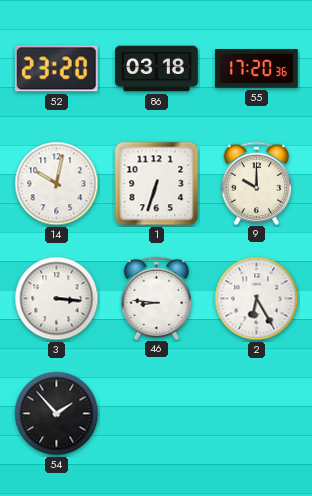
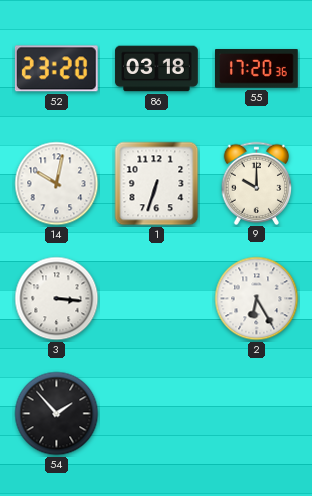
46: 8:46 -> none (157, 298)
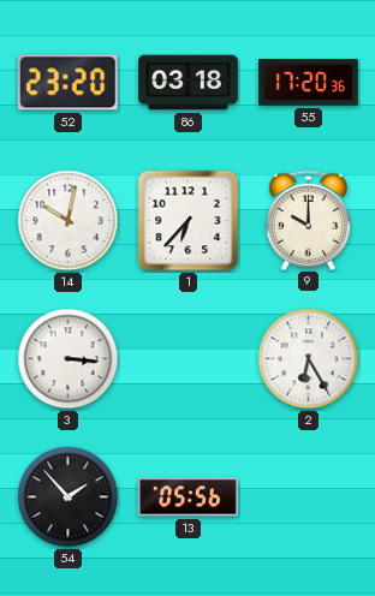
1: 6:33 -> 6:37 (189, 221)
13: none -> 05:56 (189, 497)
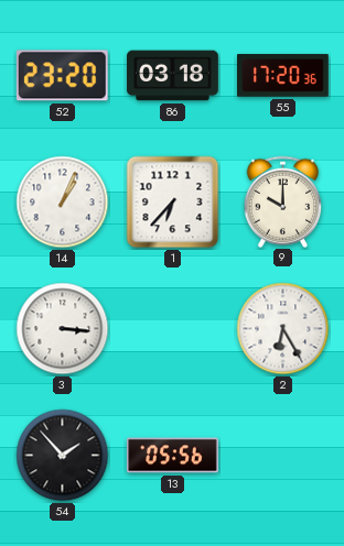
14: 10:02 -> 1:04 (63, 203)
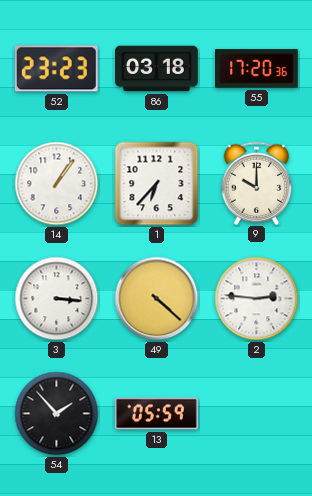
52: 23:20 -> 23:23 (56, 69)
14: 1:04 -> 1:06 (57, 184)
49: none -> 4:22 (157, 299)
2: 6:25 -> 2:46 (257, 299)
13: 05:56 -> 05:59 (157, 414)
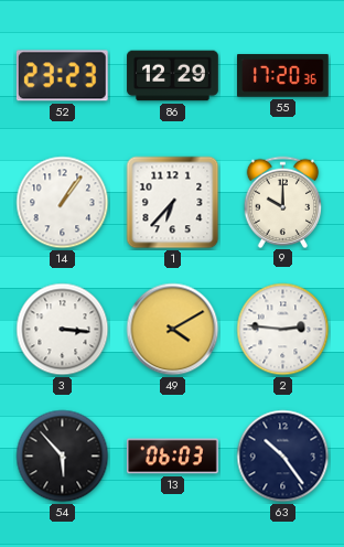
86: 03:18 -> 12:29 (173, 76)
49: 4:22 -> 4:10 (173, 330)
54: 1:53 -> 5:53 (63, 457)
13: 05:59 -> 06:03 (173, 457)
63: none -> 10:24 (283, 457)
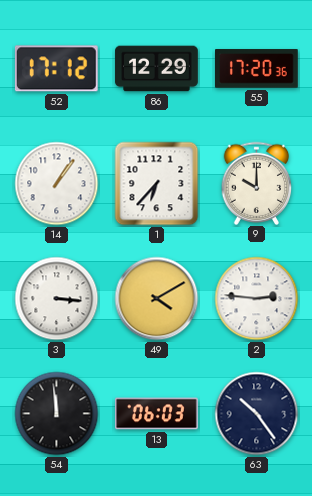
52: 23:23 -> 17:12 (56, 69)
54: 5:53 -> 11:59 (57, 414)
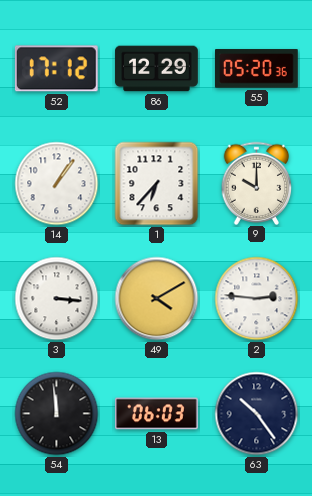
55: 17:20 -> 05:20 (257, 69)
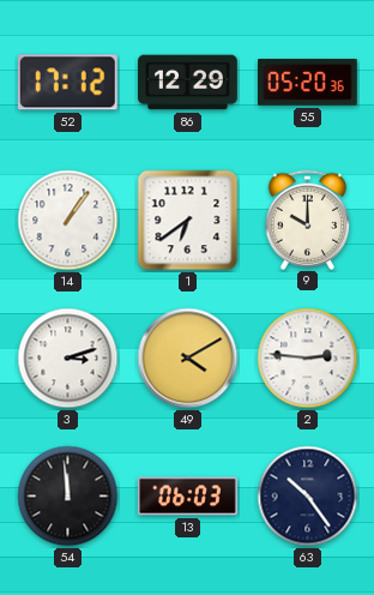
1: 6:37 -> 6:39 (188, 221)
3: 3:16 -> 3:12 (68, 359)
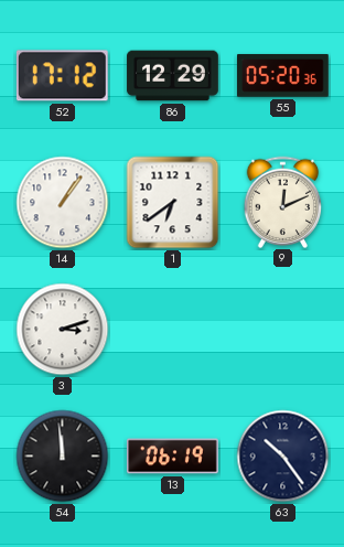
9: 10:00 -> 12:11 (283, 202)
49: 4:10 -> none (188, 359)
2: 2:46 -> none (308, 359)
13: 06:03 -> 06:19 (173, 457)
